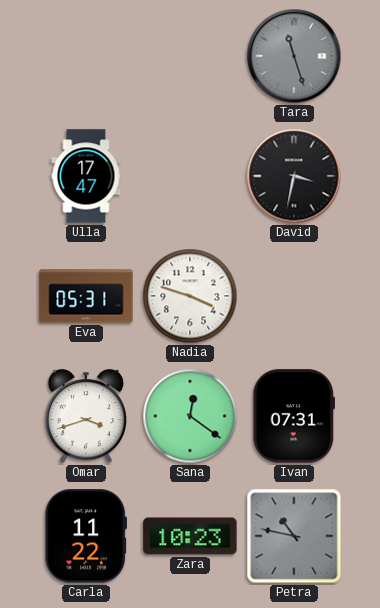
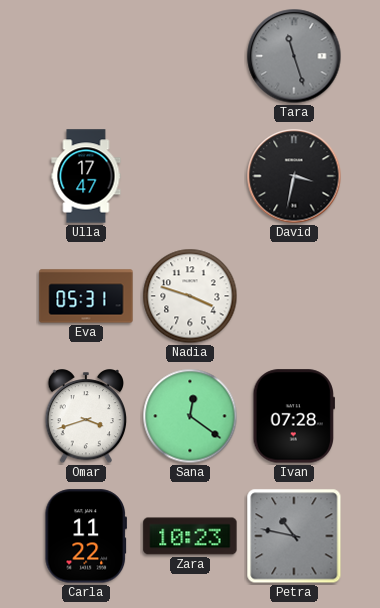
Ivan: 07:31 -> 07:28 (293, 416)
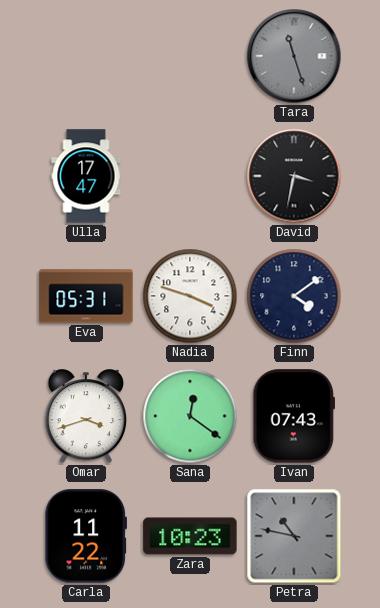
Finn: none -> 4:09 (294, 296)
Ivan: 07:28 -> 07:43 (293, 416)
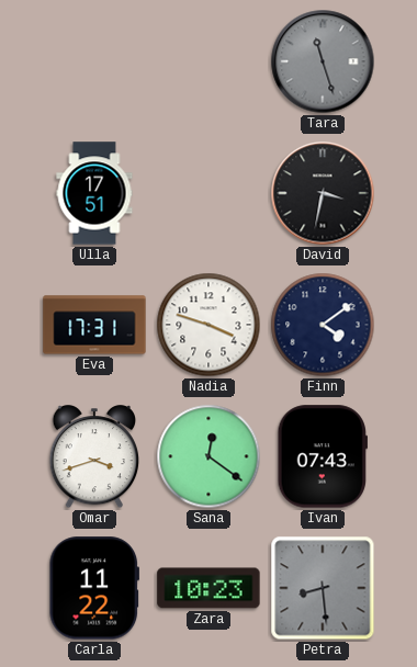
Ulla: 17:47 -> 17:51 (94, 193)
Eva: 05:31 -> 17:31 (94, 325)
Petra: 10:47 -> 8:29 (323, 588)
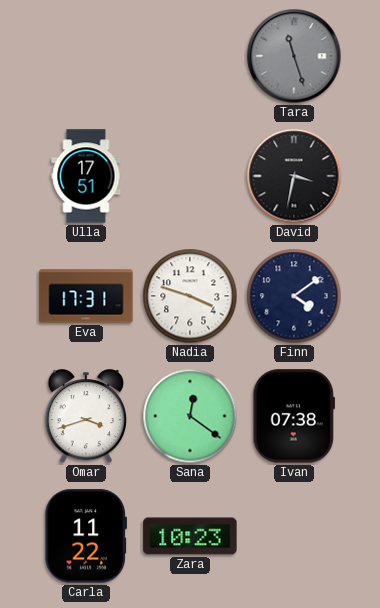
Ivan: 07:43 -> 07:38 (293, 416)
Petra: 8:29 -> none (323, 588)
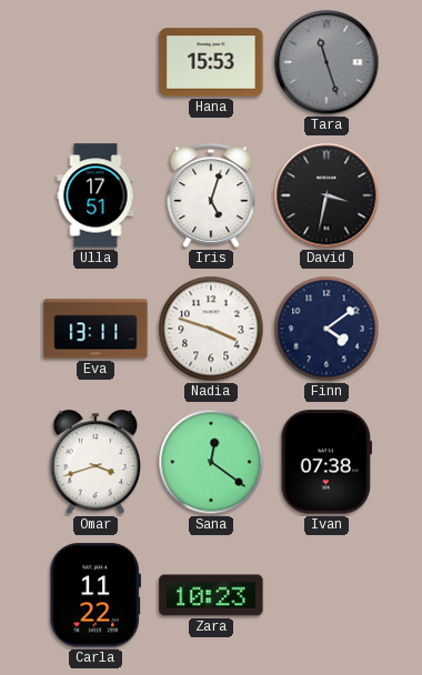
Hana: none -> 15:53 (211, 62)
Iris: none -> 5:03 (211, 197)
Eva: 17:31 -> 13:11 (96, 329)
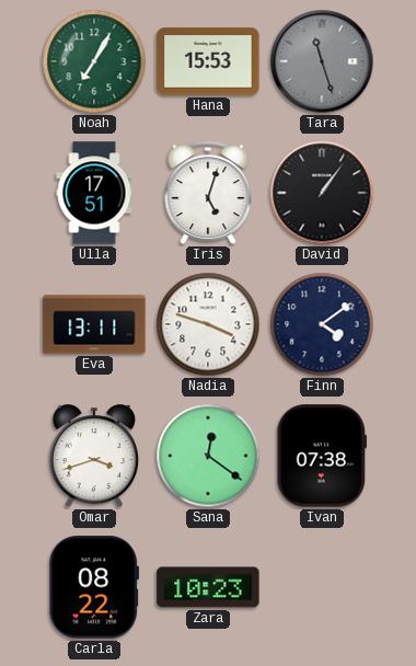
Noah: none -> 7:05 (94, 61)
David: 3:32 -> 1:06 (322, 193)
Carla: 11:22 -> 08:22 (93, 587)
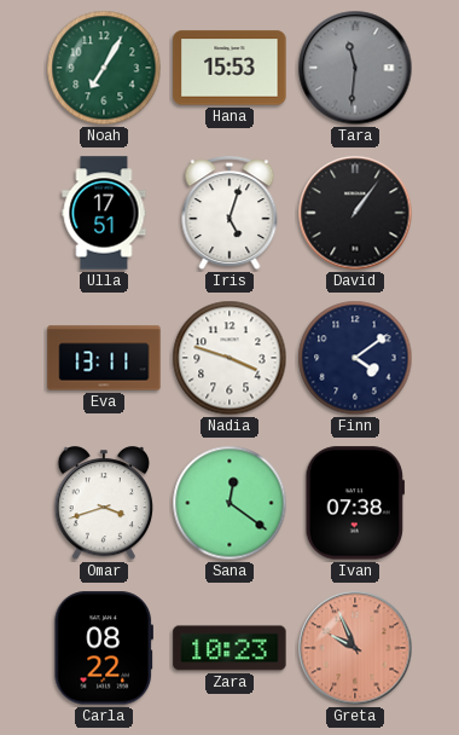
Tara: 11:27 -> 11:31 (355, 68)
Greta: none -> 9:56 (355, 648)
